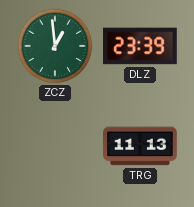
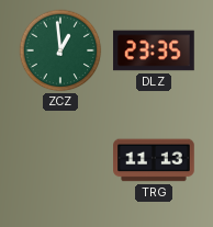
DLZ: 23:39 -> 23:35 (154, 50)
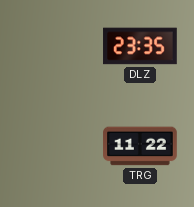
ZCZ: 12:59 -> none (60, 50)
TRG: 11:13 -> 11:22 (140, 146)
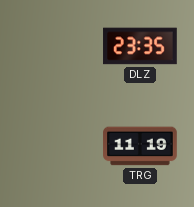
TRG: 11:22 -> 11:19 (140, 146)
